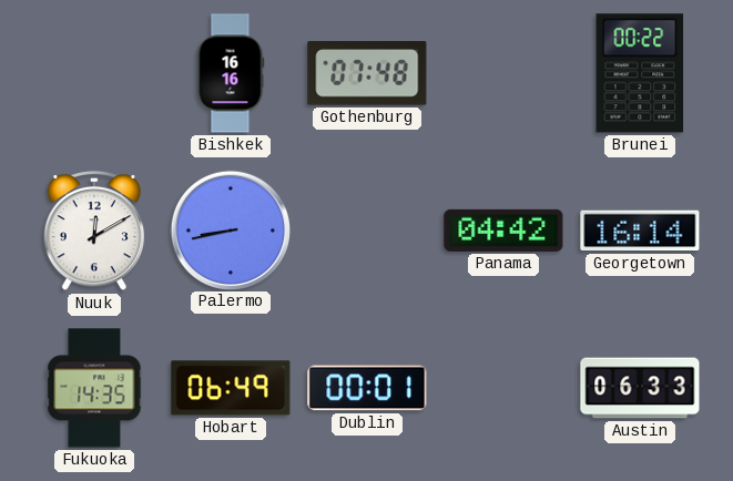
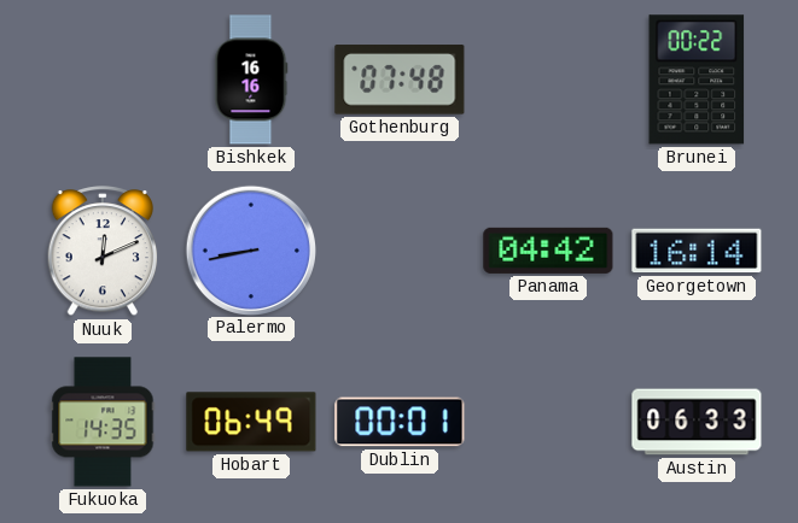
Nuuk: 12:10 -> 12:11 (103, 252)
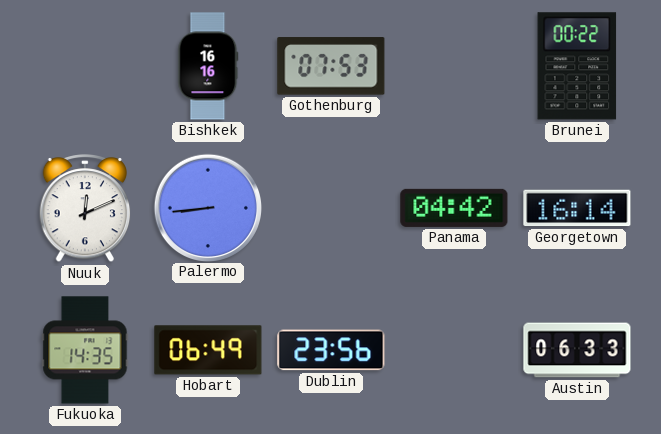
Gothenburg: 07:48 -> 07:53 (331, 66)
Palermo: 8:43 -> 8:44 (207, 207)
Dublin: 00:01 -> 23:56 (331, 350)
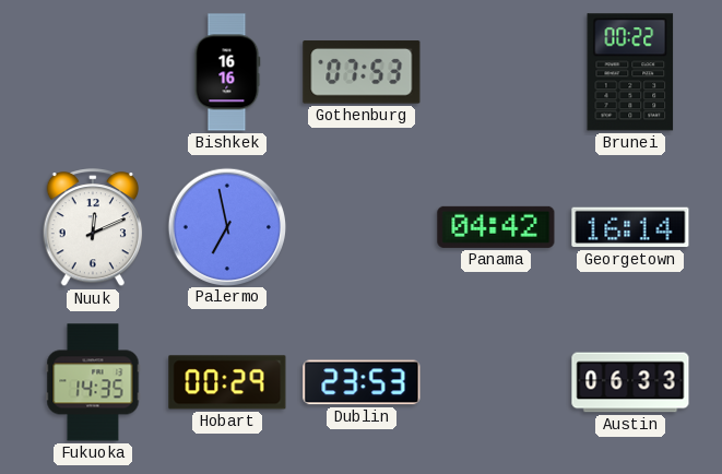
Palermo: 8:44 -> 6:58 (226, 226)
Hobart: 06:49 -> 00:29 (227, 382)
Dublin: 23:56 -> 23:53 (362, 382)
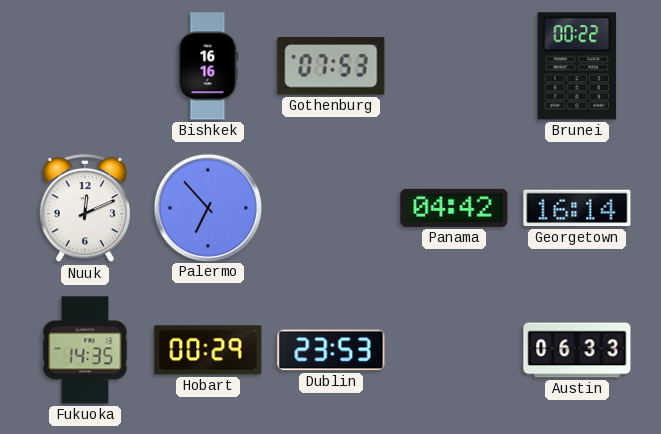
Palermo: 6:58 -> 6:53 (207, 207)
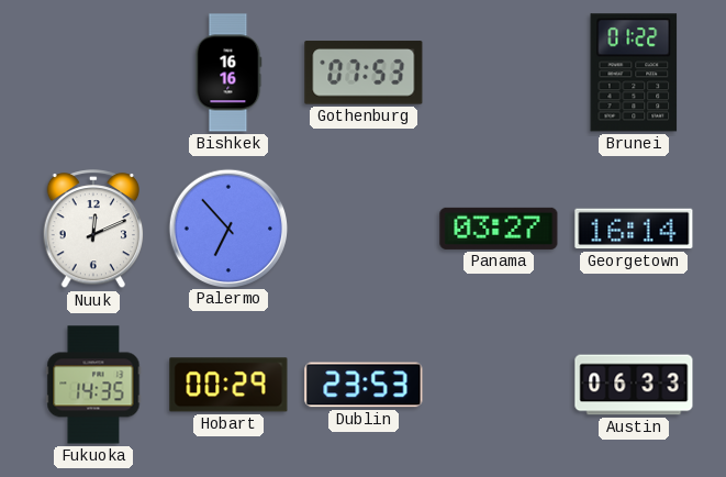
Brunei: 00:22 -> 01:22 (634, 73)
Panama: 04:42 -> 03:27 (499, 229)
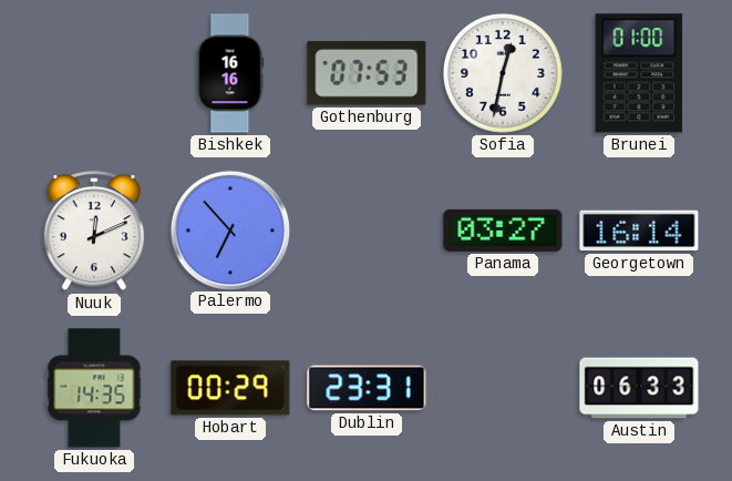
Sofia: none -> 12:32 (503, 73)
Brunei: 01:22 -> 01:00 (639, 73)
Dublin: 23:53 -> 23:31 (367, 388)
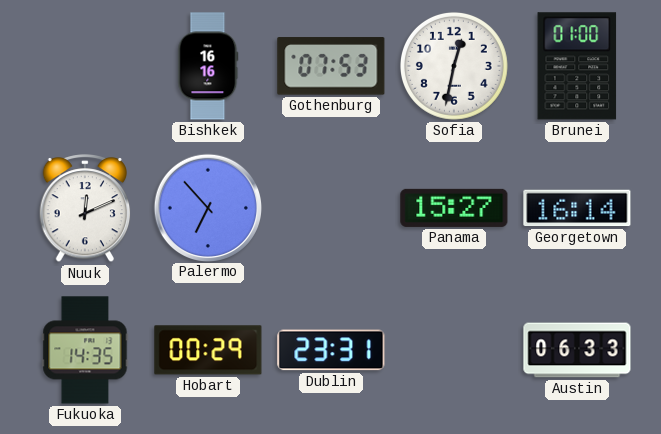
Panama: 03:27 -> 15:27 (454, 208)
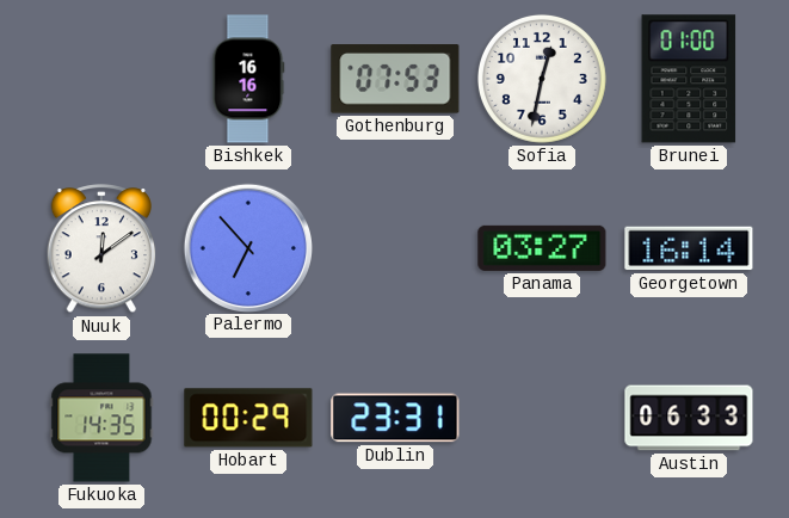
Nuuk: 12:11 -> 12:09 (101, 249)
Panama: 15:27 -> 03:27 (542, 248)
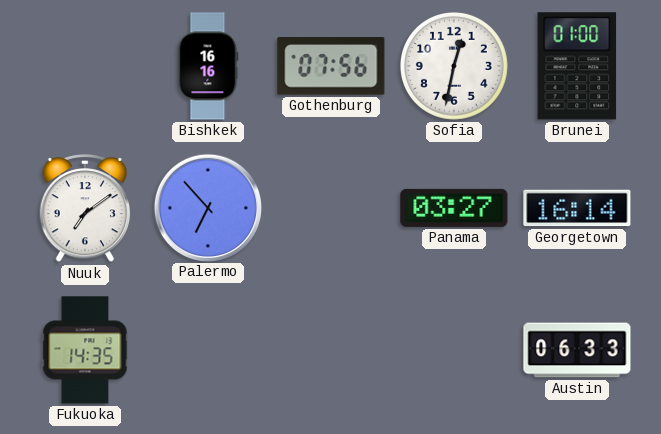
Gothenburg: 07:53 -> 07:56 (331, 66)
Nuuk: 12:09 -> 7:09 (85, 209)
Hobart: 00:29 -> none (248, 418)
Dublin: 23:31 -> none (395, 418)
